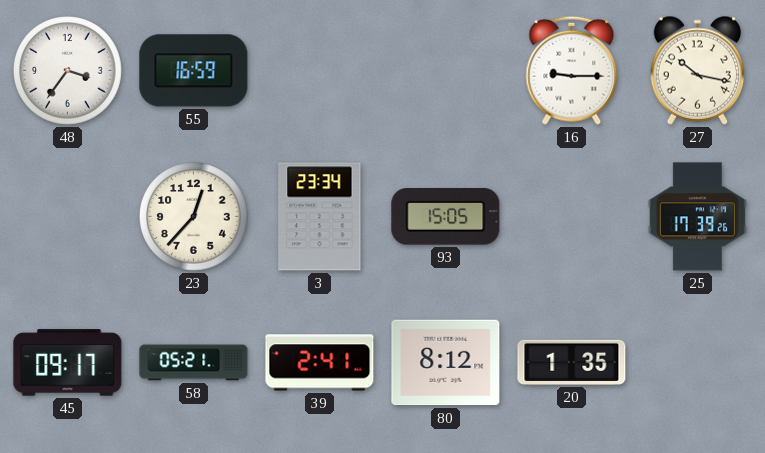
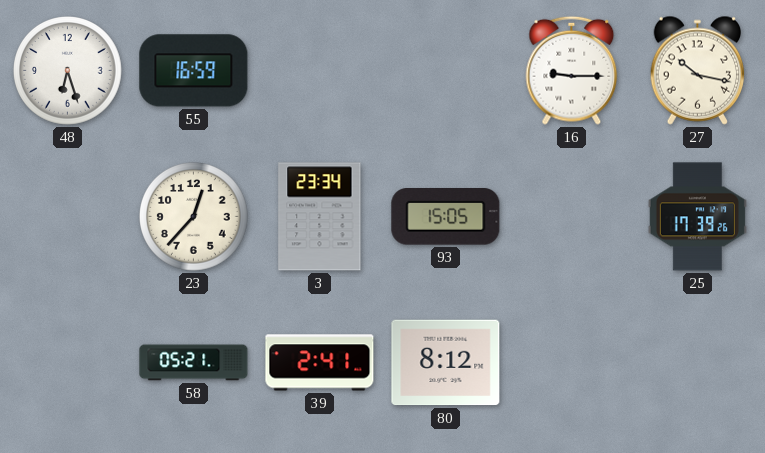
48: 3:36 -> 6:27 (68, 71)
45: 09:17 -> none (68, 363)
20: 1:35 -> none (572, 362)
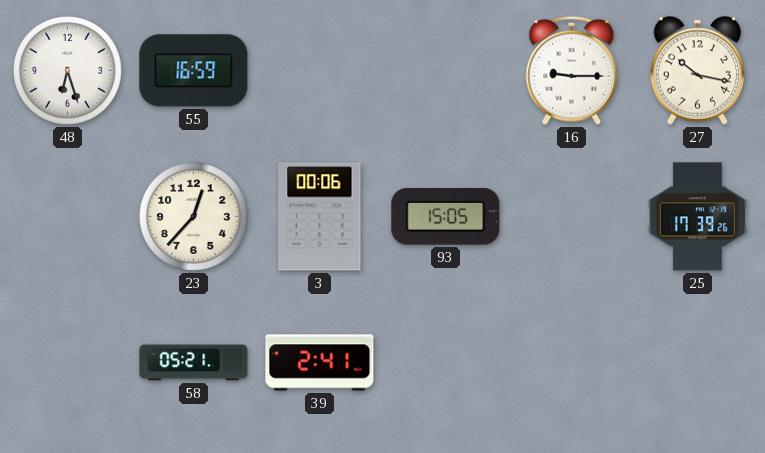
3: 23:34 -> 00:06 (320, 217)
80: 8:12 -> none (446, 363)
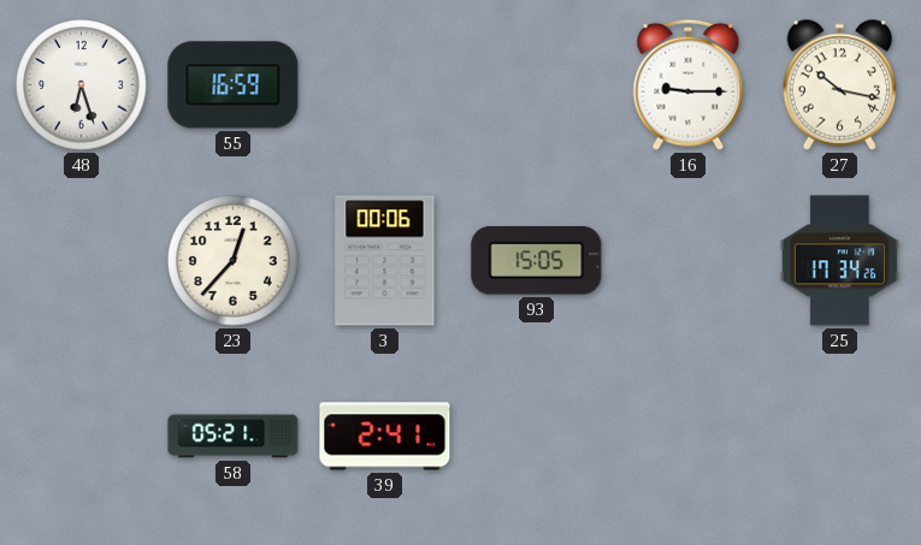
25: 17:39 -> 17:34 (839, 261)
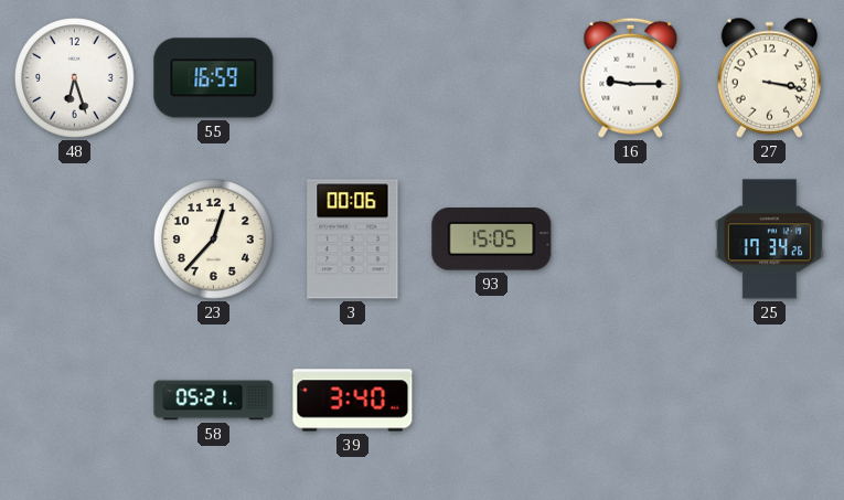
27: 10:17 -> 3:17 (770, 77)
39: 2:41 -> 3:40 (353, 401)
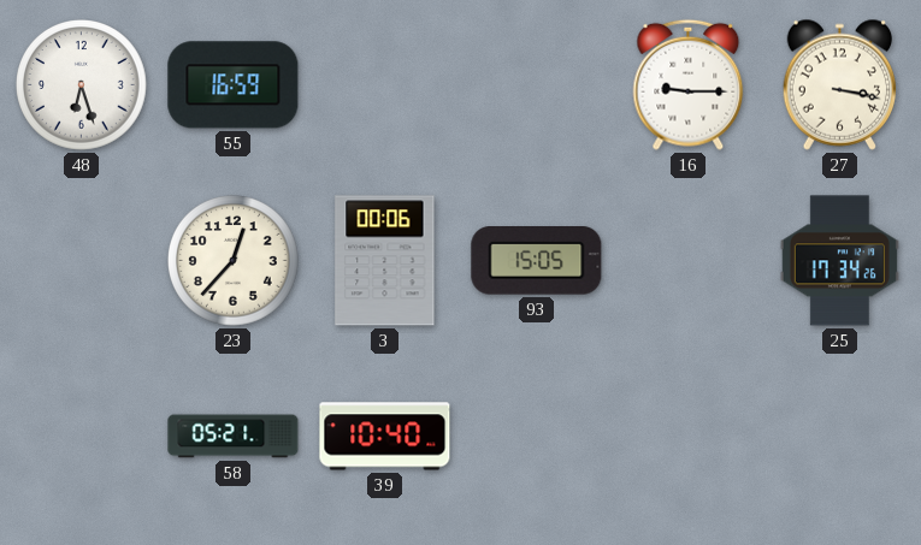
39: 3:40 -> 10:40 (385, 437)
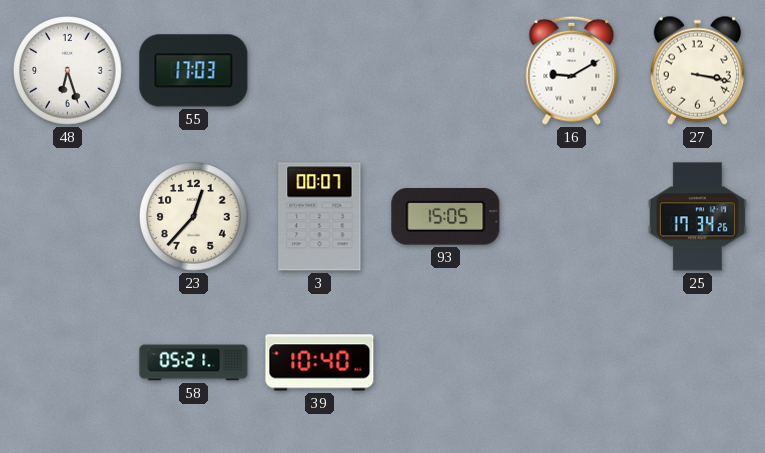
55: 16:59 -> 17:03 (194, 71)
16: 9:15 -> 9:10 (572, 70)
3: 00:06 -> 00:07 (320, 217)
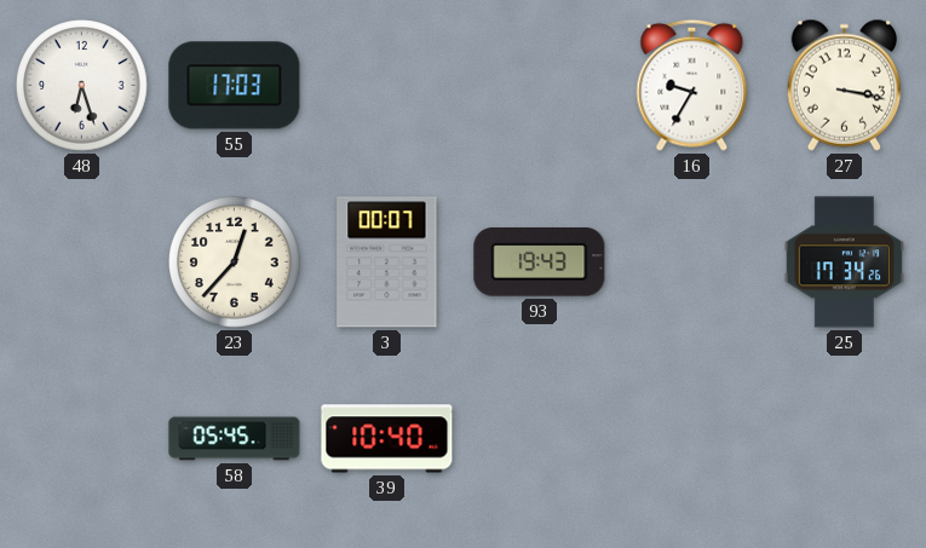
16: 9:10 -> 9:35 (692, 85)
93: 15:05 -> 19:43 (540, 263)
58: 05:21 -> 05:45 (235, 439)
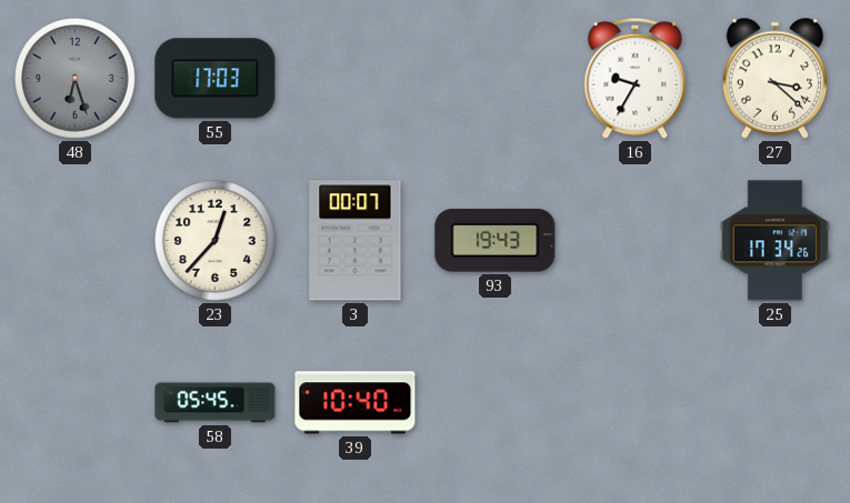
48 dial: white -> grey (76, 79)
27: 3:17 -> 3:22 (776, 78)
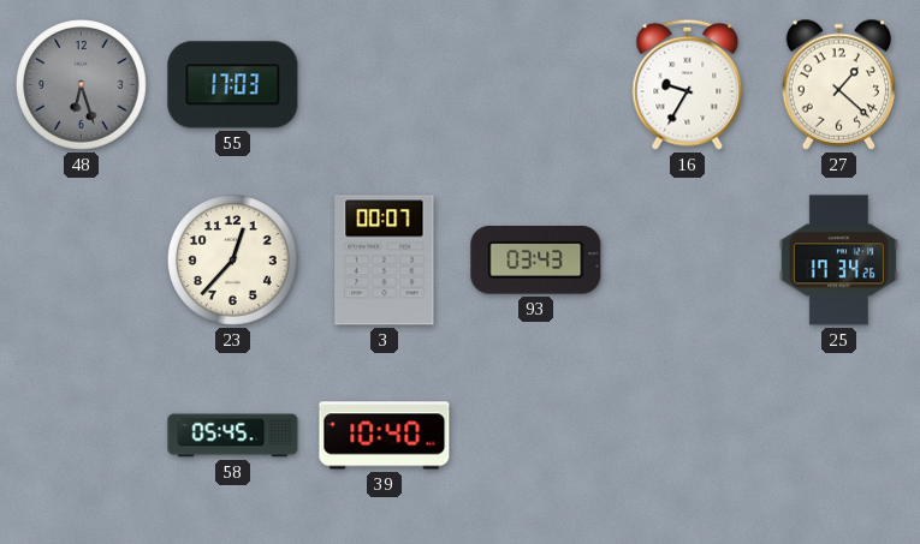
27: 3:22 -> 1:22 (839, 84)
93: 19:43 -> 03:43 (536, 261)
